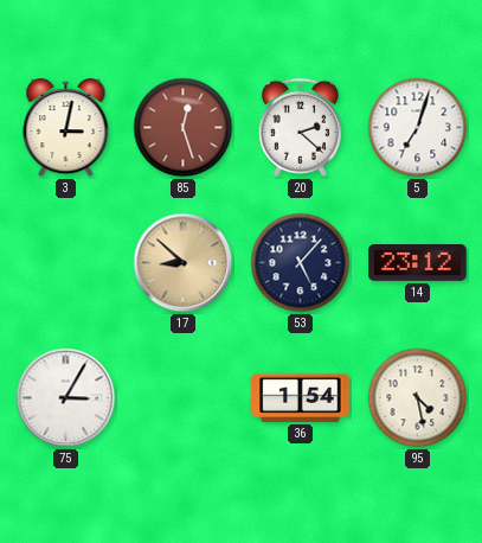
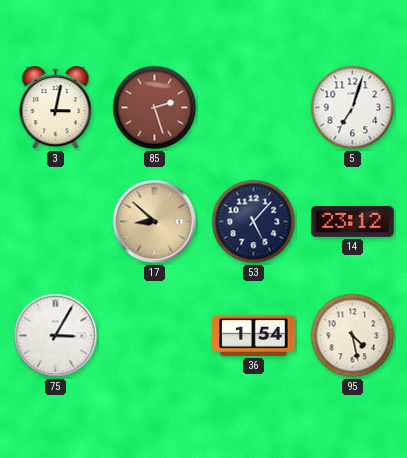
85: 12:27 -> 2:27 (155, 108)
20: 2:22 -> none (300, 127)
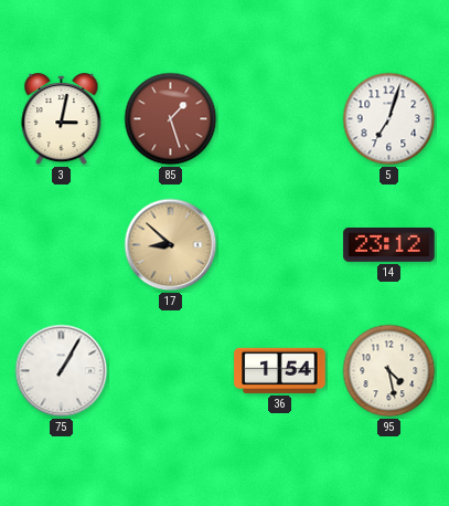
85: 2:27 -> 1:27 (171, 119)
53: 5:07 -> none (254, 222)
75: 3:05 -> 1:05 (62, 371)
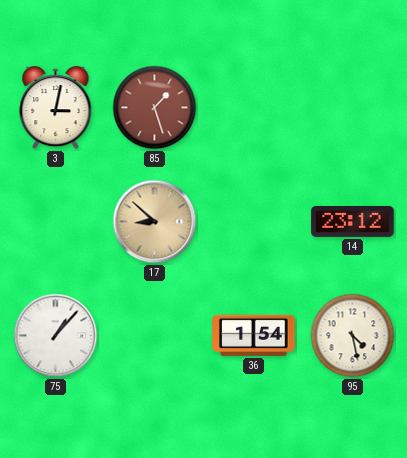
5: 7:03 -> none (389, 119)
75: 1:05 -> 1:07 (56, 336)
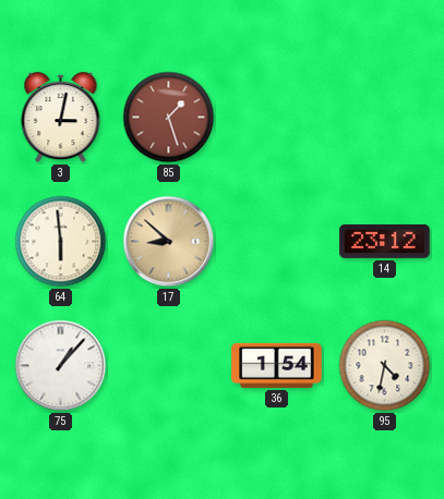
64: none -> 5:59 (61, 242)
95: 4:28 -> 4:32 (385, 366)
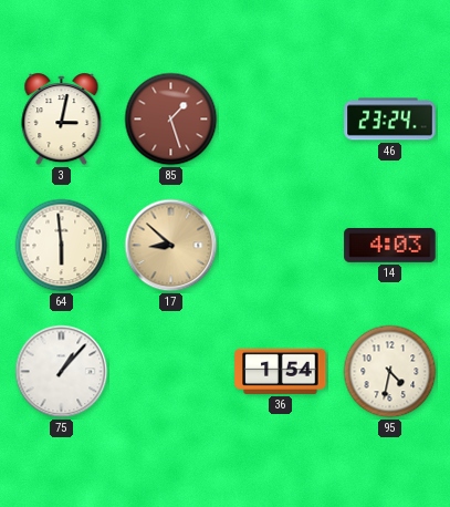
46: none -> 23:24 (390, 120)
14: 23:12 -> 4:03 (390, 245)
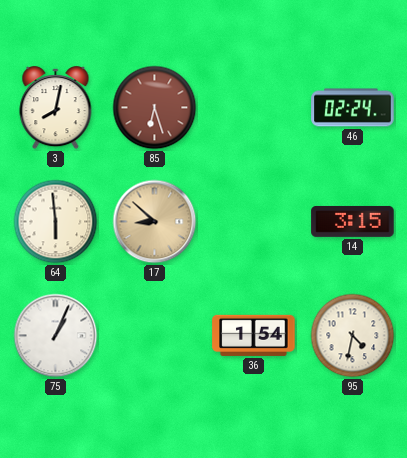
3: 3:02 -> 8:02 (56, 108)
85: 1:27 -> 6:27 (155, 108)
46: 23:24 -> 02:24 (353, 108)
14: 4:03 -> 3:15 (353, 221)
75: 1:07 -> 1:04 (56, 336)
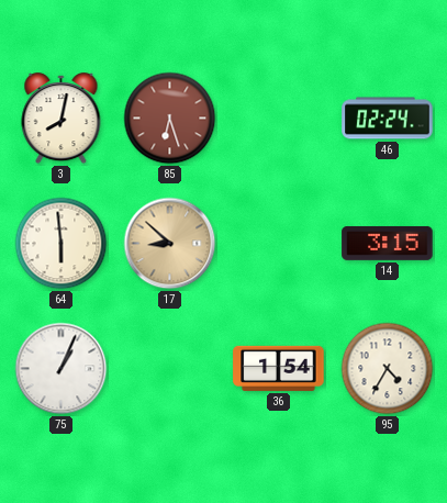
95: 4:32 -> 4:35 (388, 369)
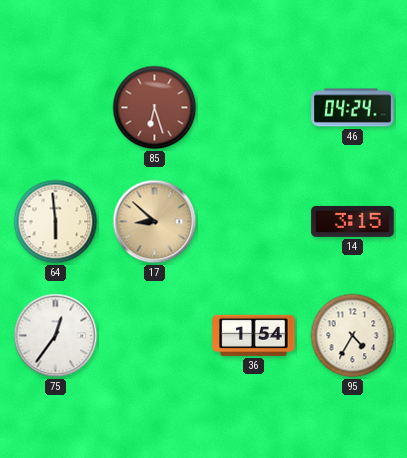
3: 8:02 -> none (62, 119)
46: 02:24 -> 04:24 (353, 108)
75: 1:04 -> 12:36 (56, 336)
